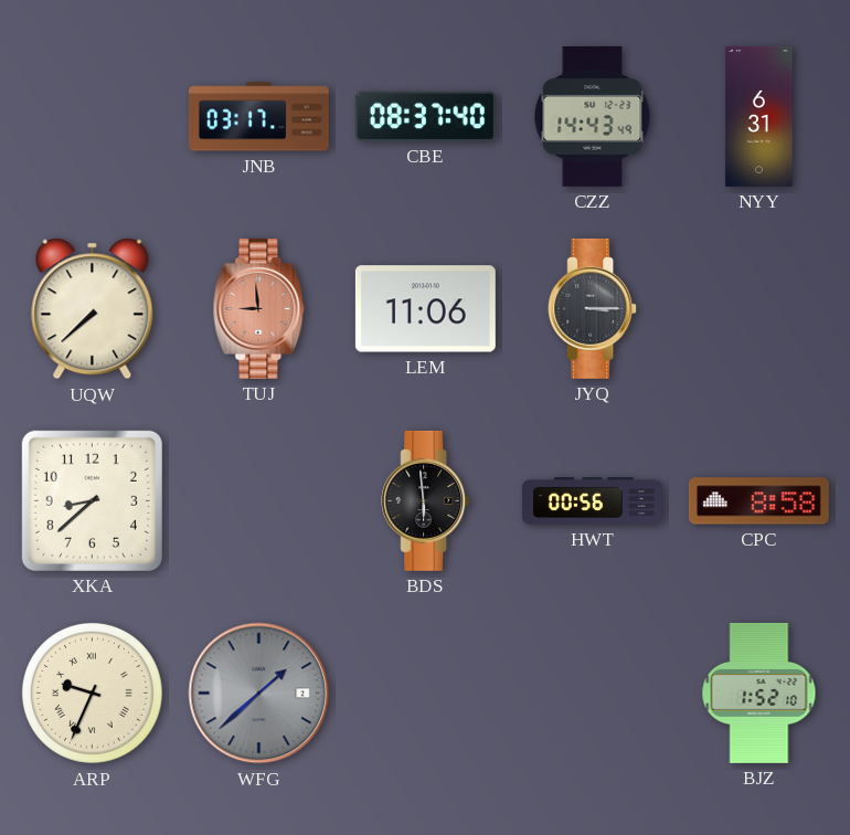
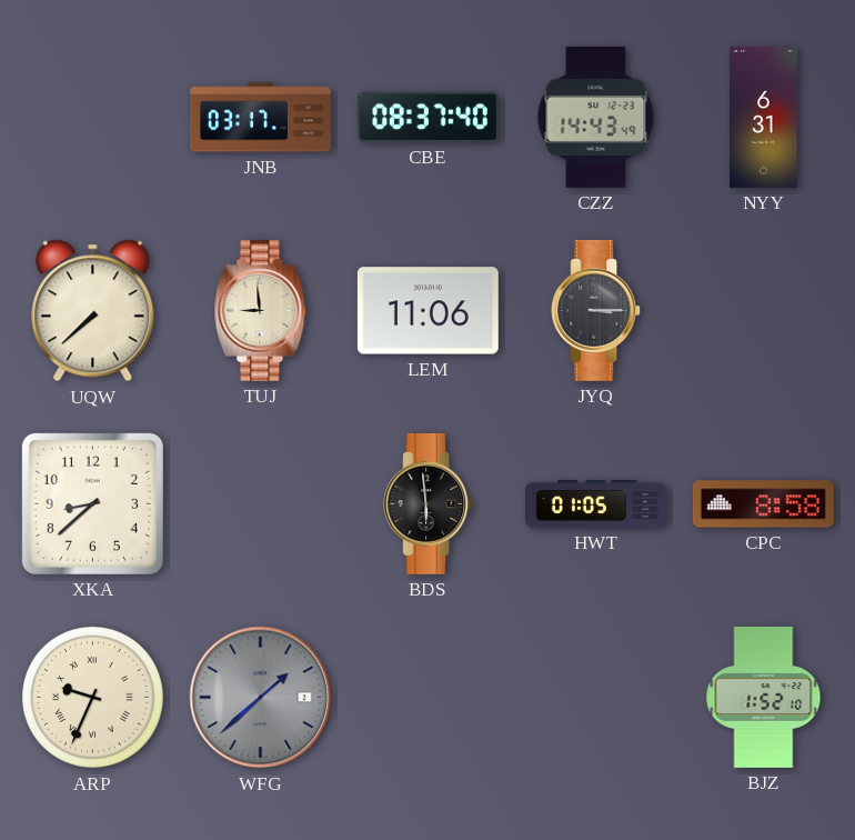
TUJ dial: salmon -> cream (261, 310)
HWT: 00:56 -> 01:05 (595, 504)
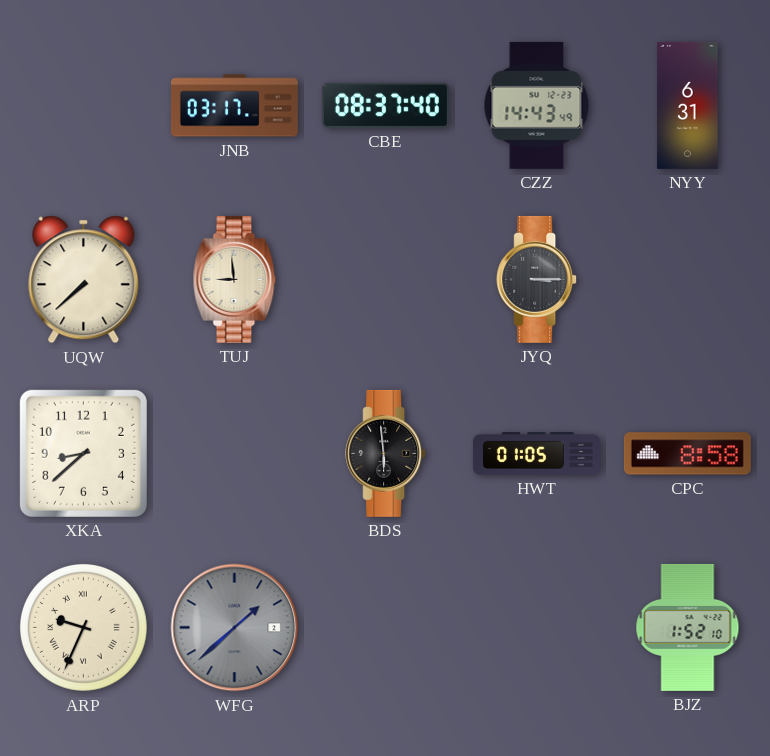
LEM: 11:06 -> none (428, 311)
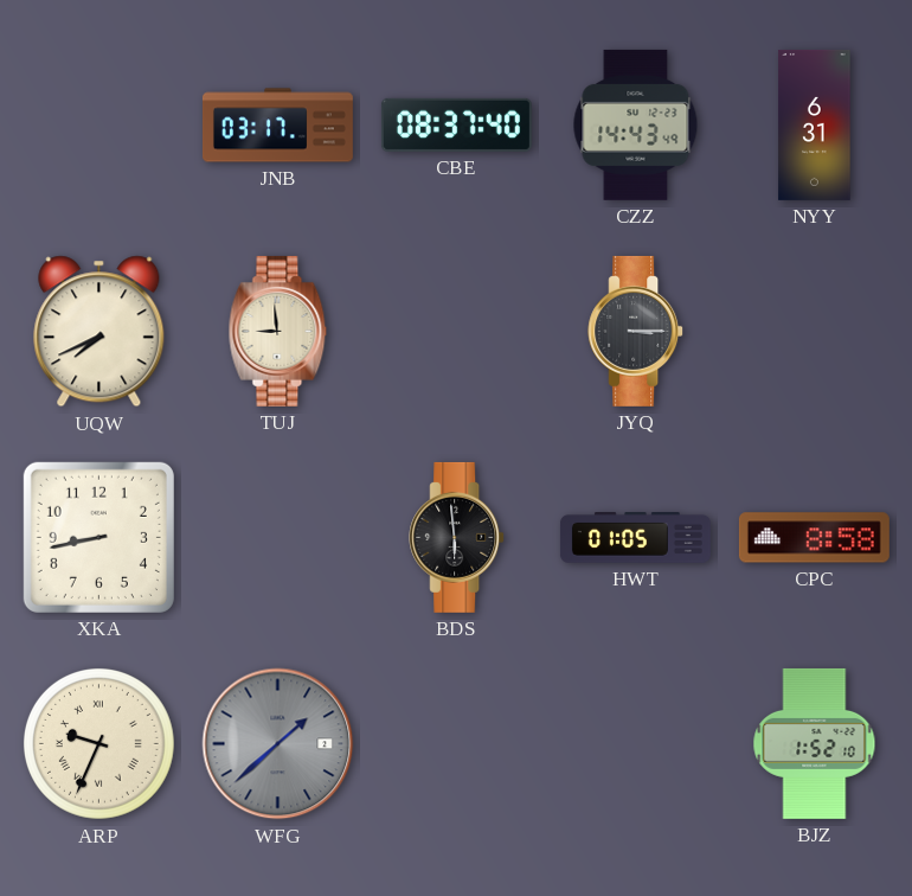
UQW: 7:38 -> 7:41 (99, 332)
XKA: 8:38 -> 8:43 (98, 537)
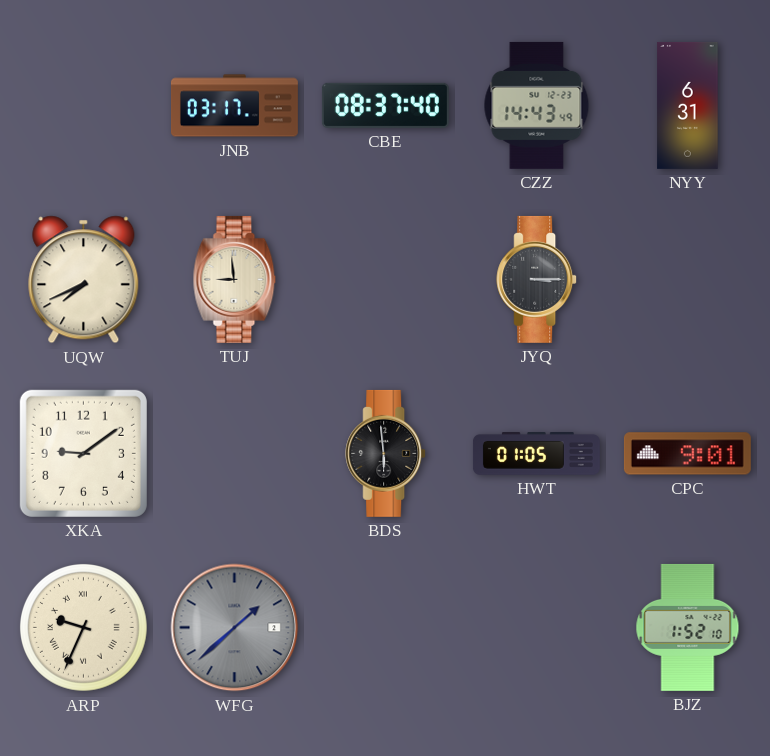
XKA: 8:43 -> 9:09 (83, 453)
CPC: 8:58 -> 9:01 (687, 454)
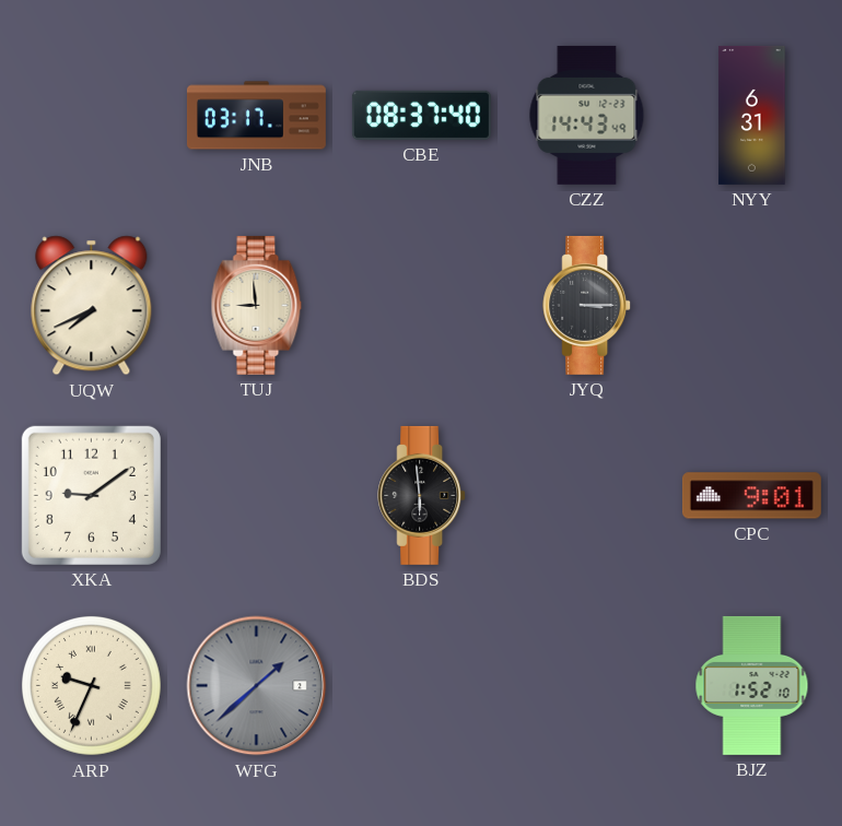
HWT: 01:05 -> none (536, 454)
